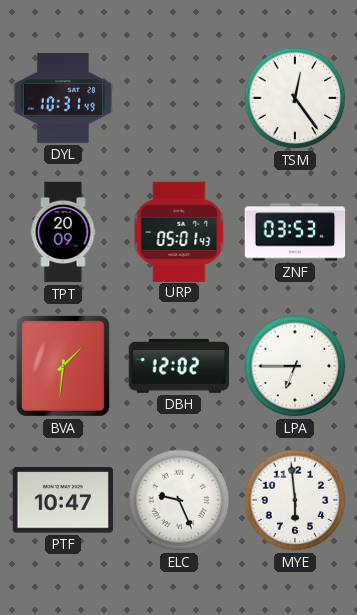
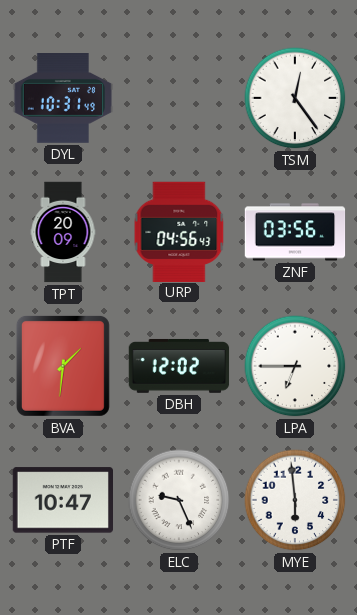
URP: 05:01 -> 04:56 (179, 231)
ZNF: 03:53 -> 03:56 (295, 232)
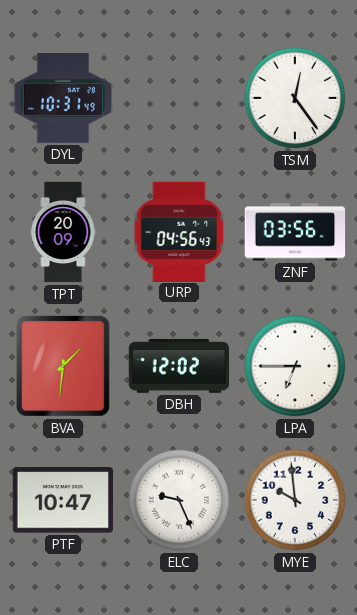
MYE: 5:59 -> 9:59 (295, 500)
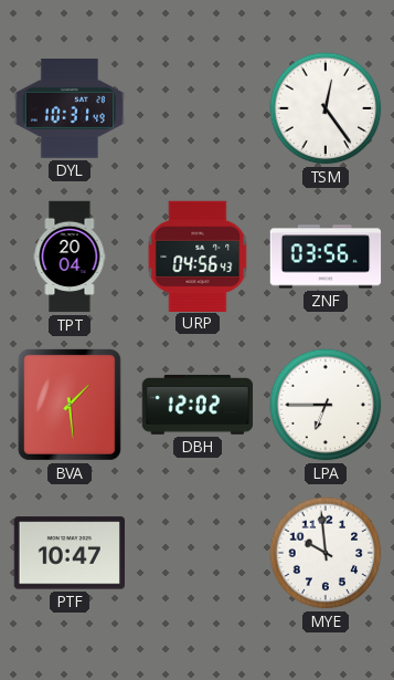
TPT: 20:09 -> 20:04 (70, 257)
BVA: 1:31 -> 1:29 (70, 405)
ELC: 9:26 -> none (179, 500)
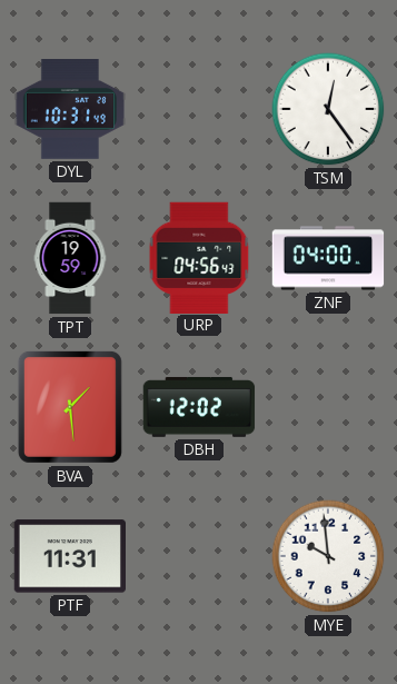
TPT: 20:04 -> 19:59 (70, 258)
ZNF: 03:56 -> 04:00 (328, 258)
LPA: 6:45 -> none (326, 405)
PTF: 10:47 -> 11:31 (69, 556)
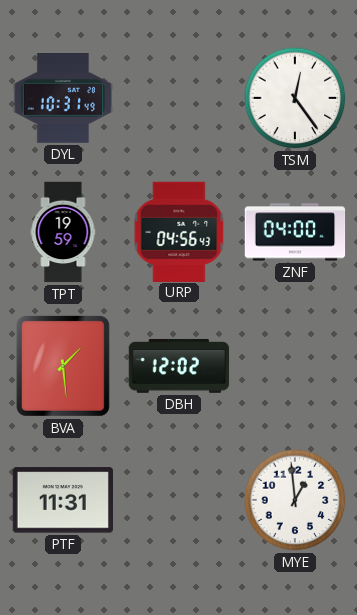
MYE: 9:59 -> 12:59 (295, 500)
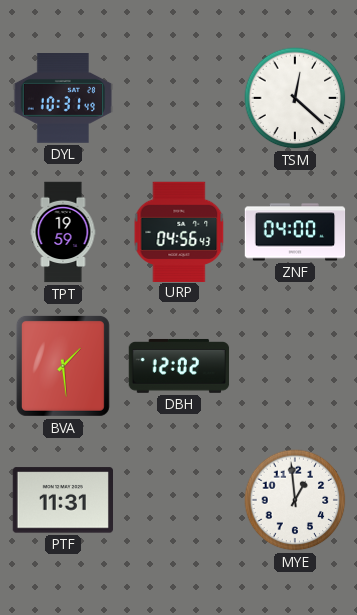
TSM: 12:24 -> 12:22 (295, 98)
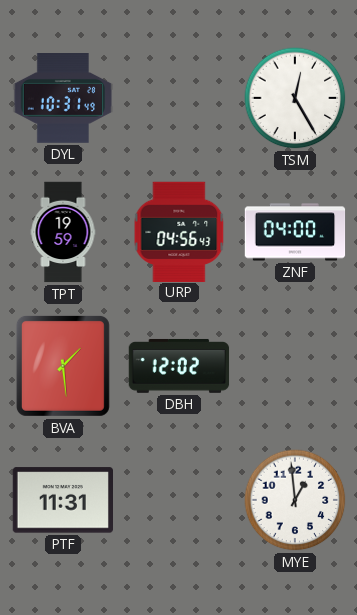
TSM: 12:22 -> 12:25 (295, 98)
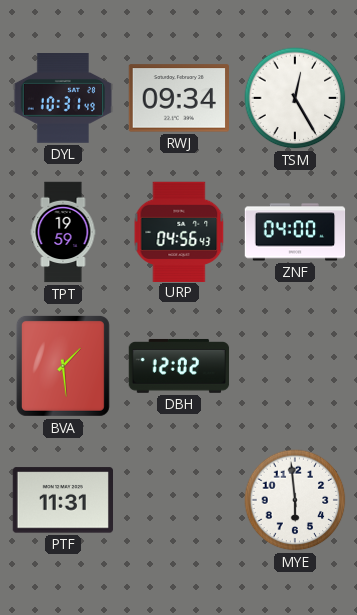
RWJ: none -> 09:34 (178, 98)
MYE: 12:59 -> 5:59 (295, 500)
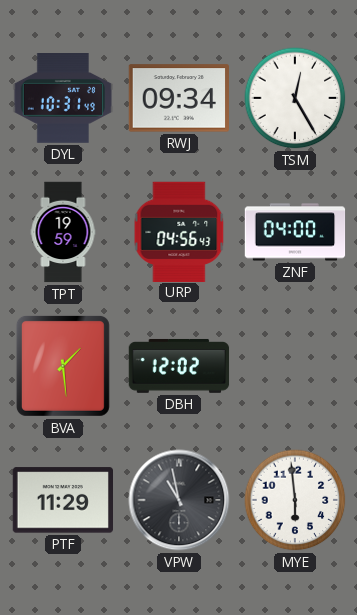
PTF: 11:31 -> 11:29 (62, 500)
VPW: none -> 10:58 (179, 500)
